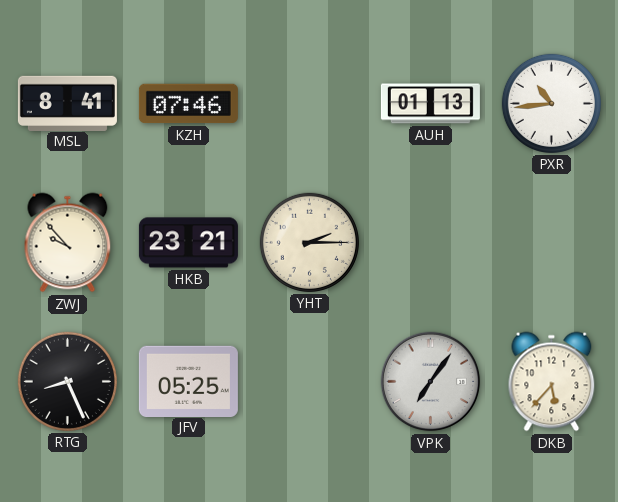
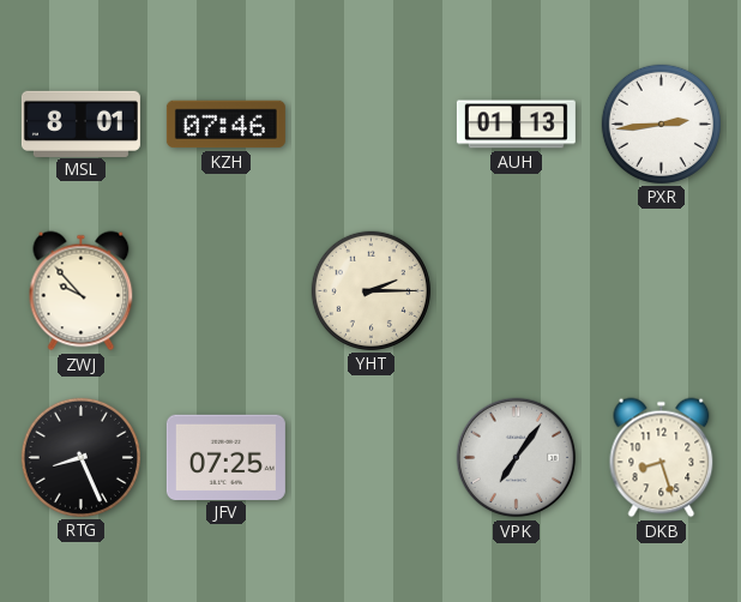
MSL: 8:41 -> 8:01 (80, 124)
PXR: 10:44 -> 2:44 (661, 124)
HKB: 23:21 -> none (188, 243)
JFV: 05:25 -> 07:25 (225, 457)
DKB: 5:37 -> 8:27 (662, 458)
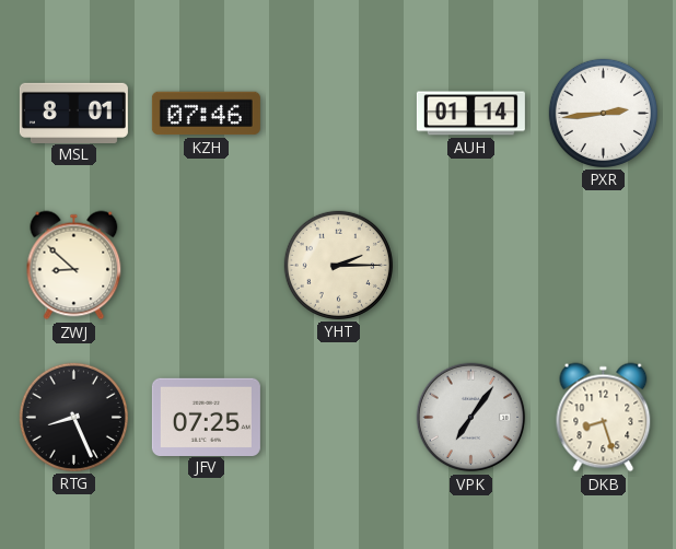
AUH: 01:13 -> 01:14 (470, 114)
ZWJ: 9:53 -> 8:52 (74, 266)
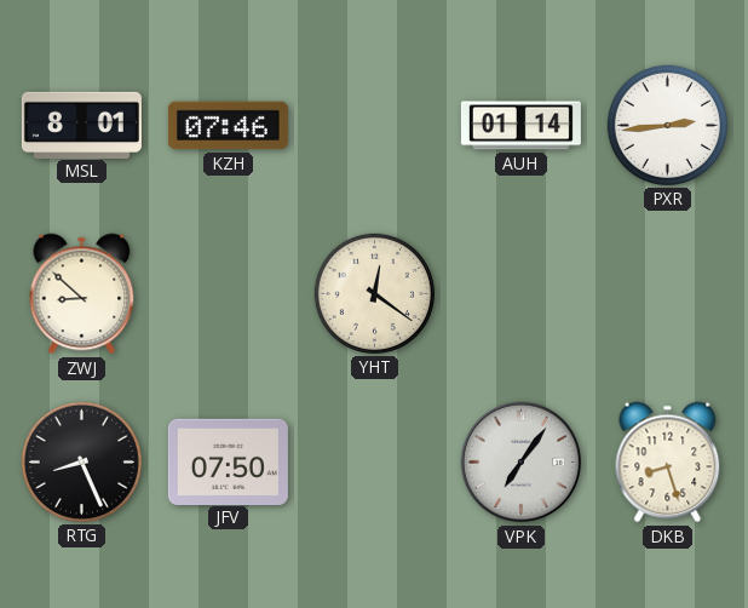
YHT: 2:15 -> 12:21 (374, 293)
JFV: 07:25 -> 07:50 (228, 461)
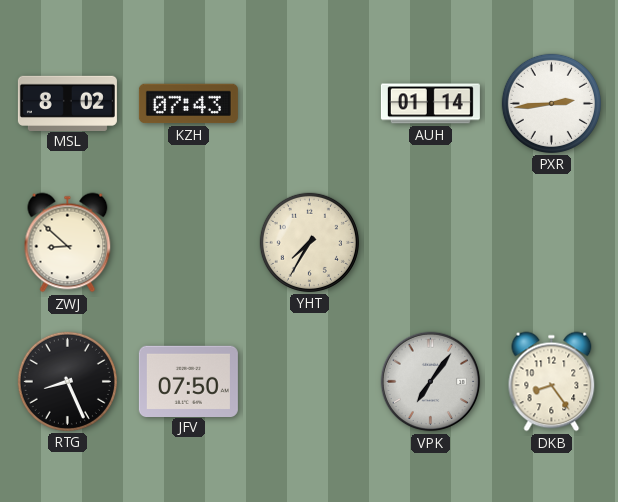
MSL: 8:01 -> 8:02 (67, 103)
KZH: 07:46 -> 07:43 (188, 104)
YHT: 12:21 -> 7:35 (309, 242)
DKB: 8:27 -> 8:24 (552, 382)
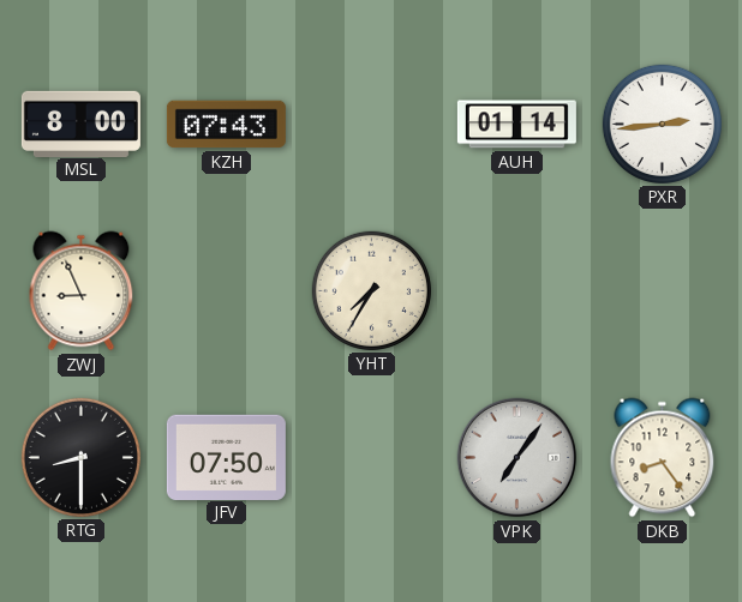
MSL: 8:02 -> 8:00 (80, 124)
ZWJ: 8:52 -> 8:56 (82, 291)
RTG: 8:26 -> 8:30 (80, 457)
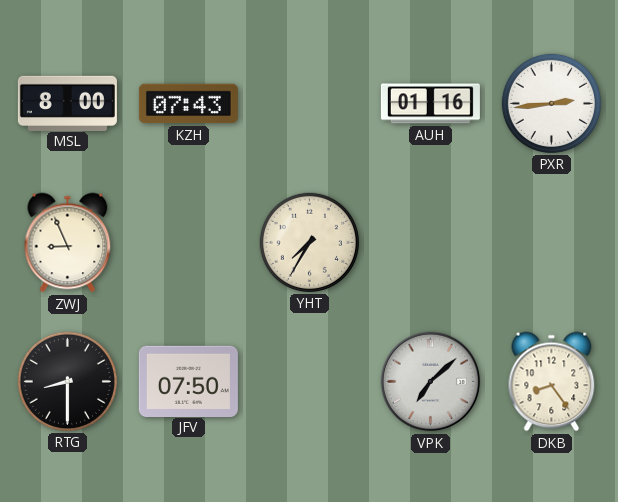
AUH: 01:14 -> 01:16 (430, 104)
VPK: 7:06 -> 7:08 (431, 382)
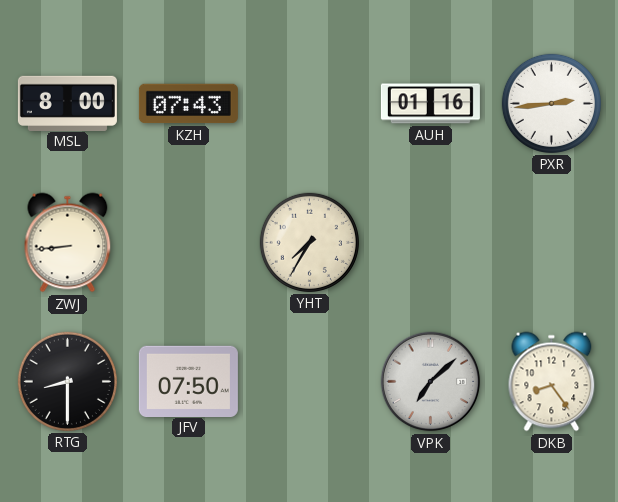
ZWJ: 8:56 -> 8:44 (68, 243)
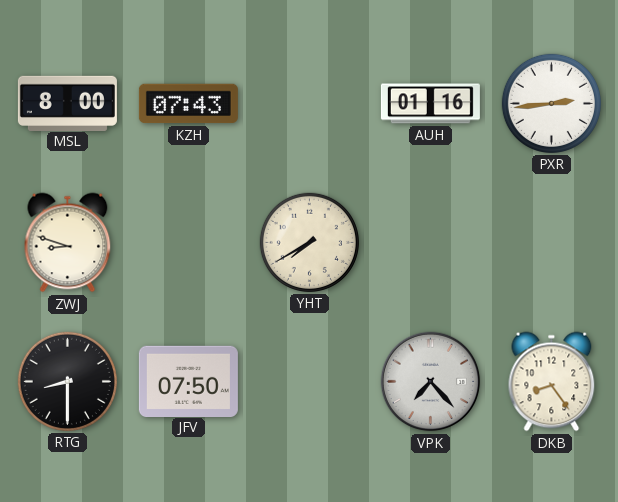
ZWJ: 8:44 -> 8:48 (68, 243)
YHT: 7:35 -> 7:40 (309, 242)
VPK: 7:08 -> 7:23 (431, 382)
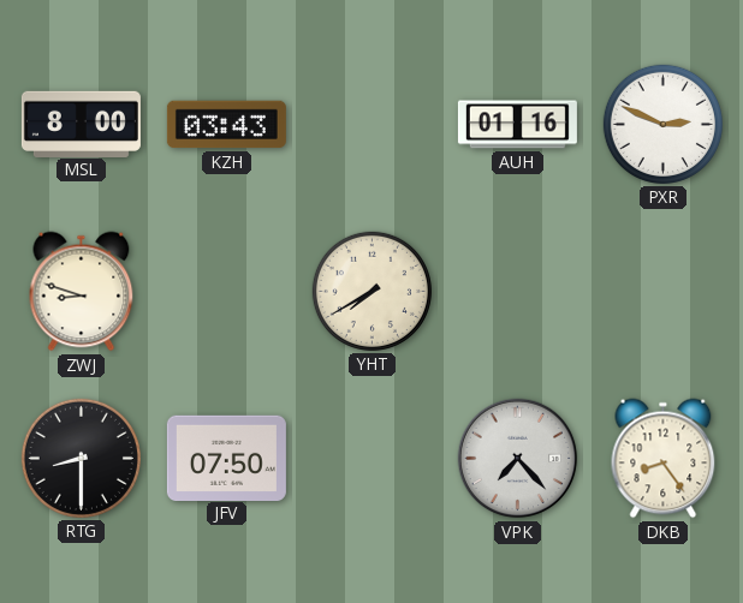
KZH: 07:43 -> 03:43 (226, 125)
PXR: 2:44 -> 2:49 (662, 124)
